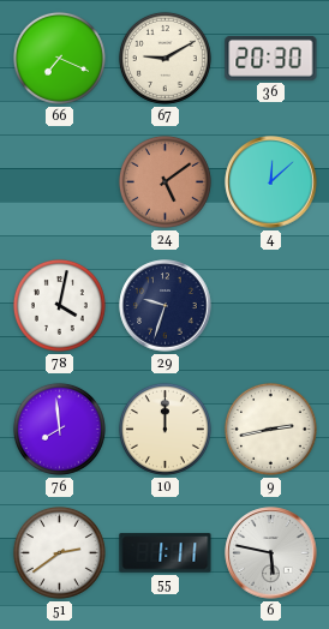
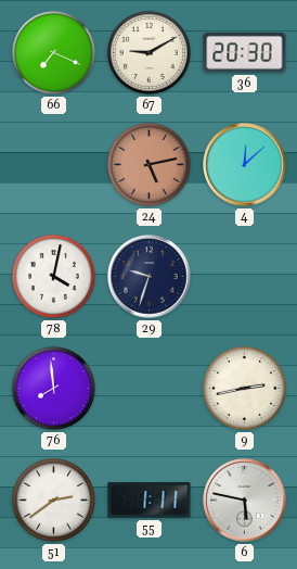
24: 5:09 -> 5:13 (148, 164)
10: 12:00 -> none (164, 429)
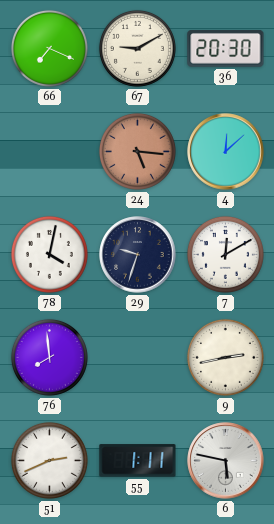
24: 5:13 -> 5:16 (137, 151)
7: none -> 12:10 (225, 254)
51: 2:39 -> 2:41 (49, 460)
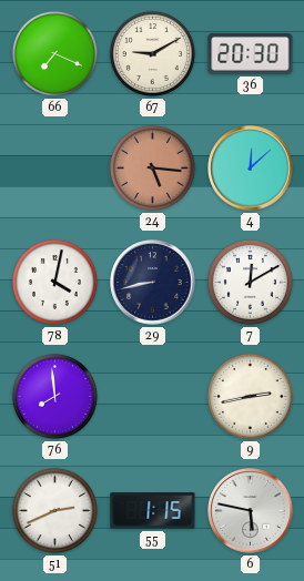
29: 9:33 -> 8:43 (153, 283)
55: 1:11 -> 1:15 (153, 511)
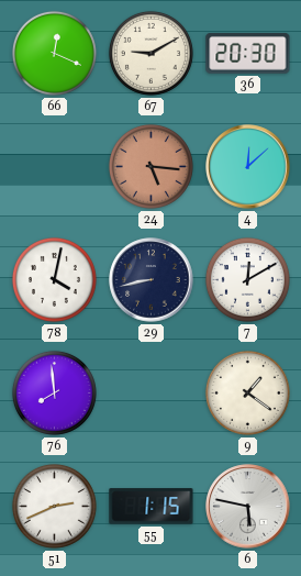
66: 7:19 -> 12:19 (54, 53)
9: 2:43 -> 1:21 (247, 392)
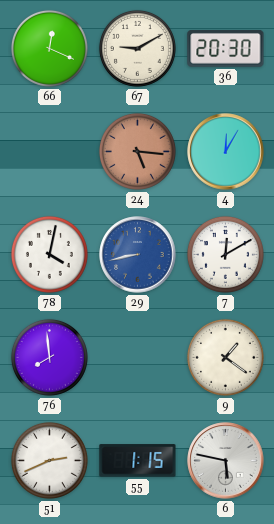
4: 12:08 -> 12:05 (226, 152)
29 dial: navy -> blue (138, 255)
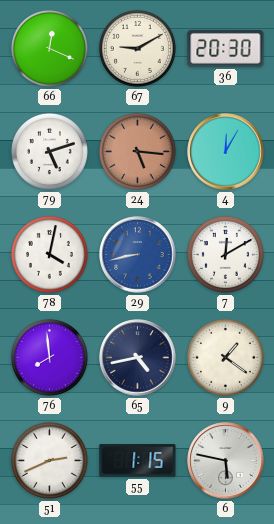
79: none -> 5:12 (49, 151)
65: none -> 4:43 (138, 358)
